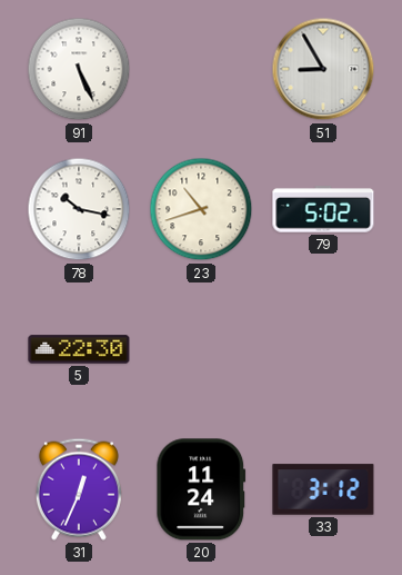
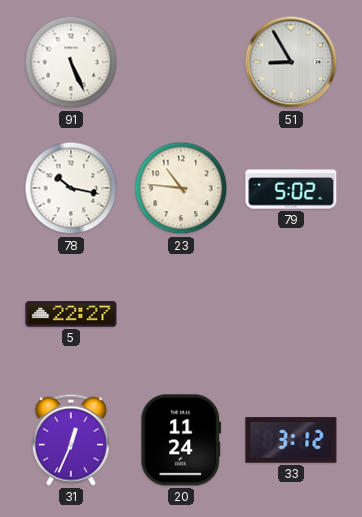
23: 10:42 -> 10:46 (181, 188)
5: 22:30 -> 22:27 (71, 314)
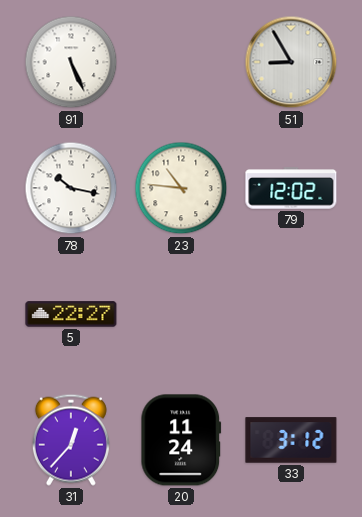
79: 5:02 -> 12:02 (291, 188)
31: 12:34 -> 12:37 (71, 440)
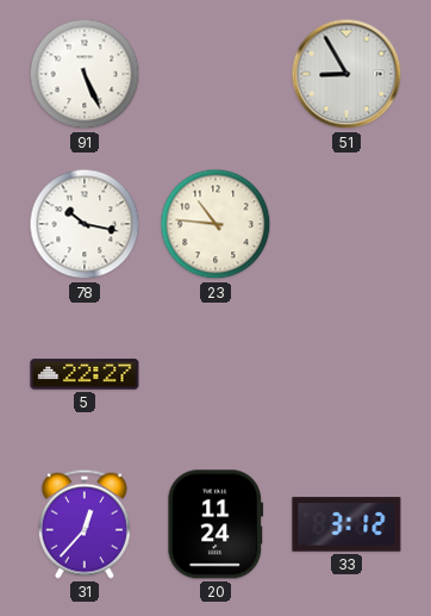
79: 12:02 -> none (291, 188)
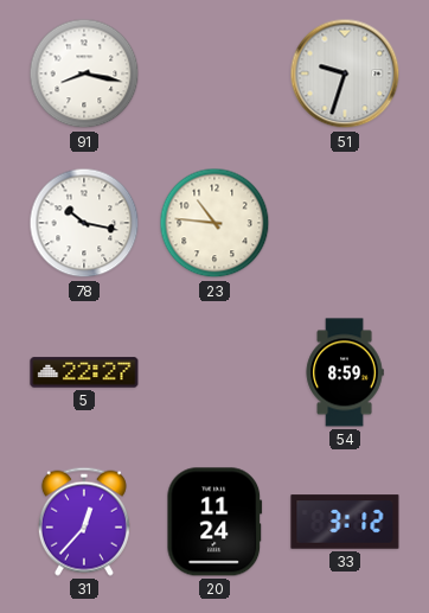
91: 5:26 -> 8:17 (84, 74)
51: 8:55 -> 9:33 (345, 74)
54: none -> 8:59 (345, 372)
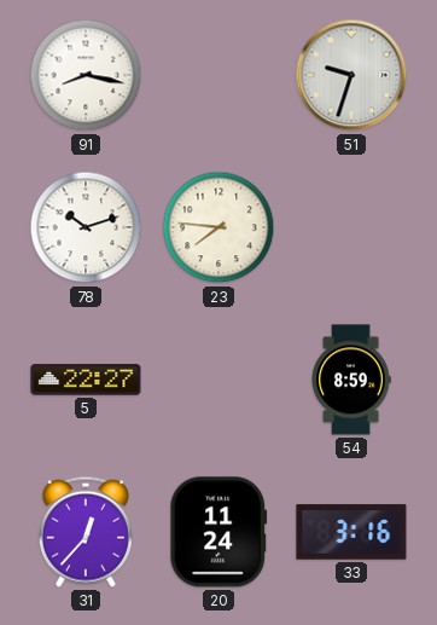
78: 10:17 -> 10:12 (86, 227)
23: 10:46 -> 7:46 (218, 227)
33: 3:12 -> 3:16 (351, 532)
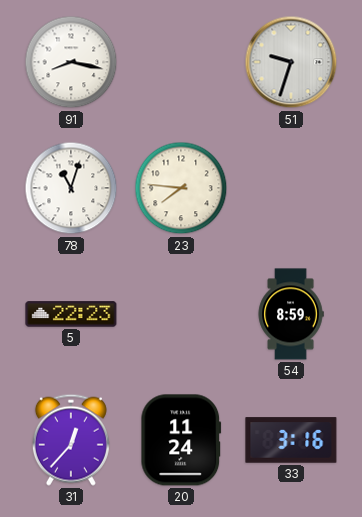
78: 10:12 -> 11:03 (71, 188)
5: 22:27 -> 22:23 (71, 314)
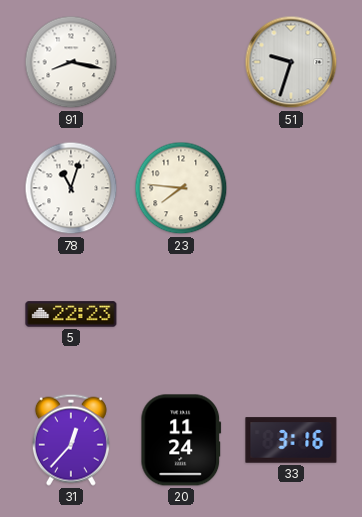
54: 8:59 -> none (291, 314)
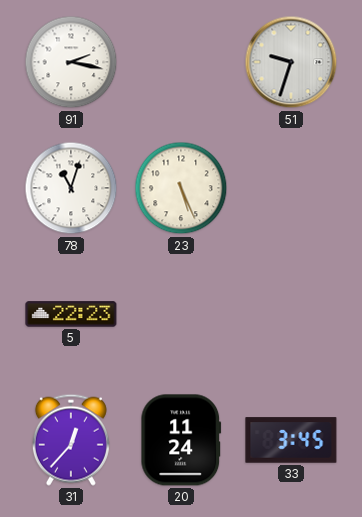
91: 8:17 -> 2:17 (71, 62)
23: 7:46 -> 5:26 (181, 188)
33: 3:16 -> 3:45 (291, 440)
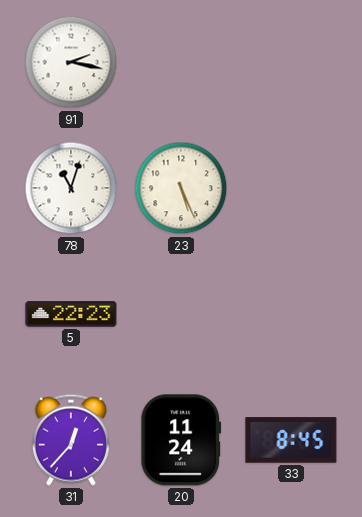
51: 9:33 -> none (291, 62)
33: 3:45 -> 8:45 (291, 440)
